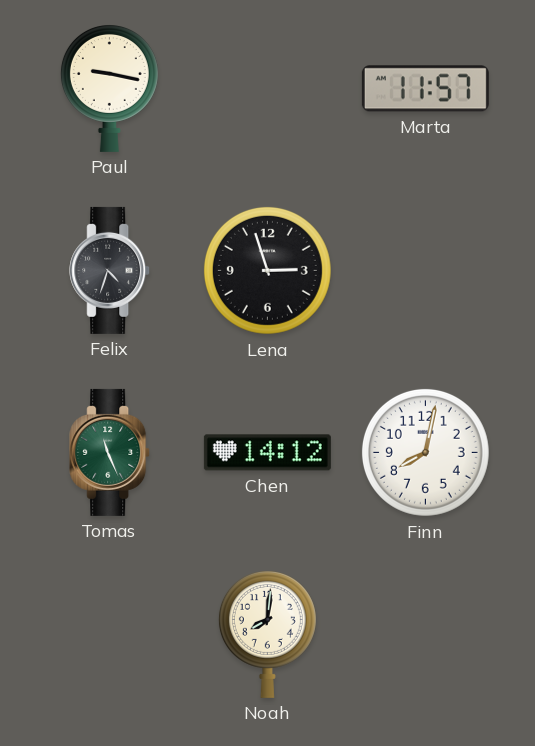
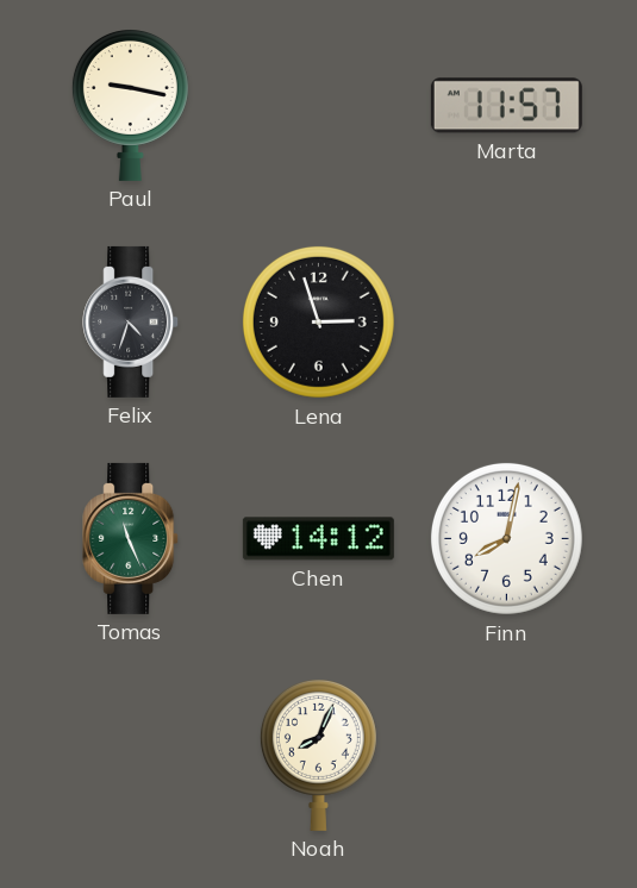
Noah: 8:01 -> 8:04 (318, 756)
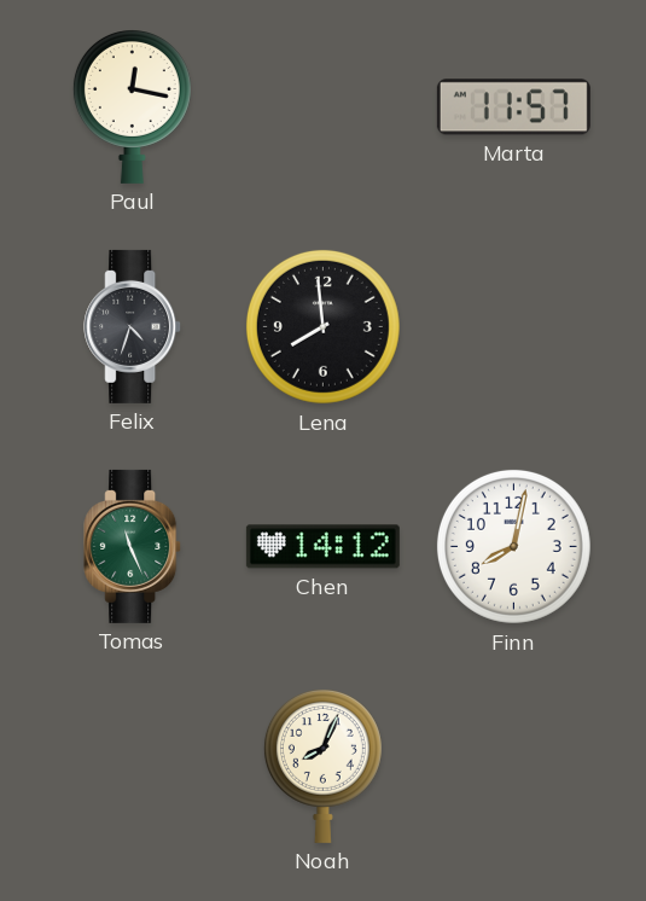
Paul: 9:17 -> 12:17 (132, 107)
Lena: 2:57 -> 7:59 (322, 326)
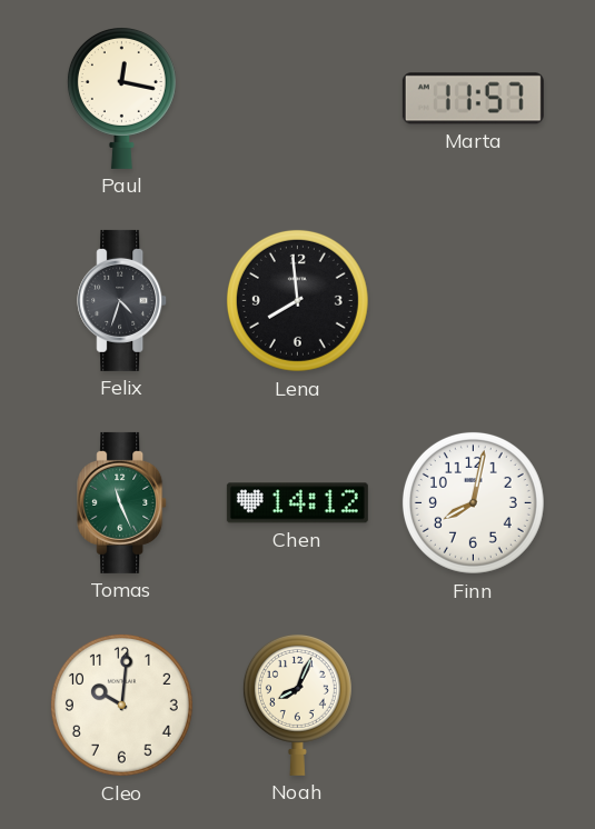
Cleo: none -> 10:01 (121, 705)
